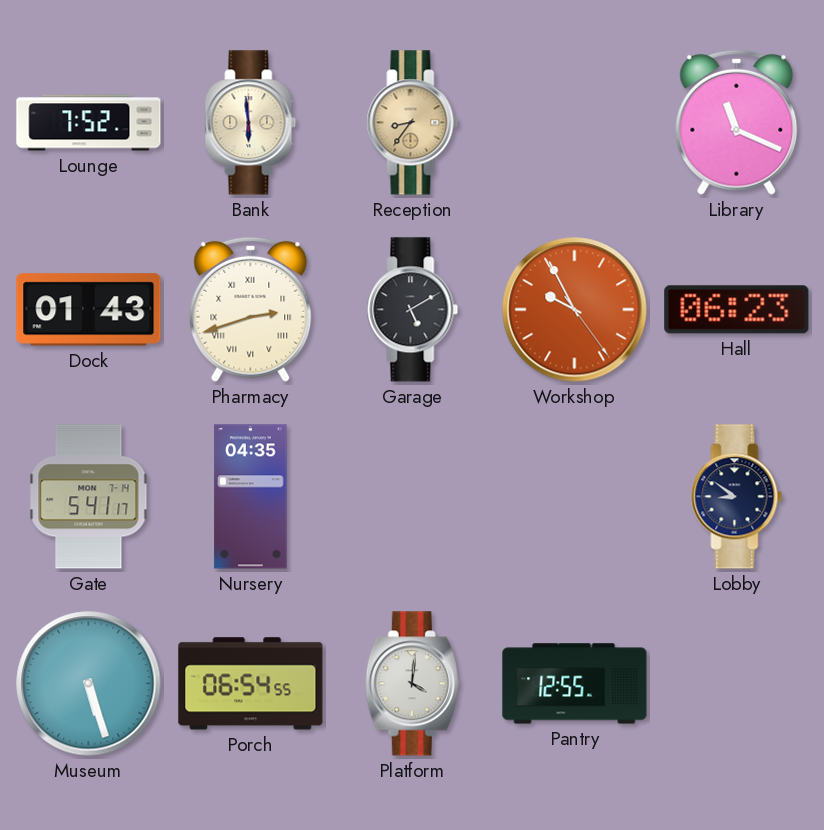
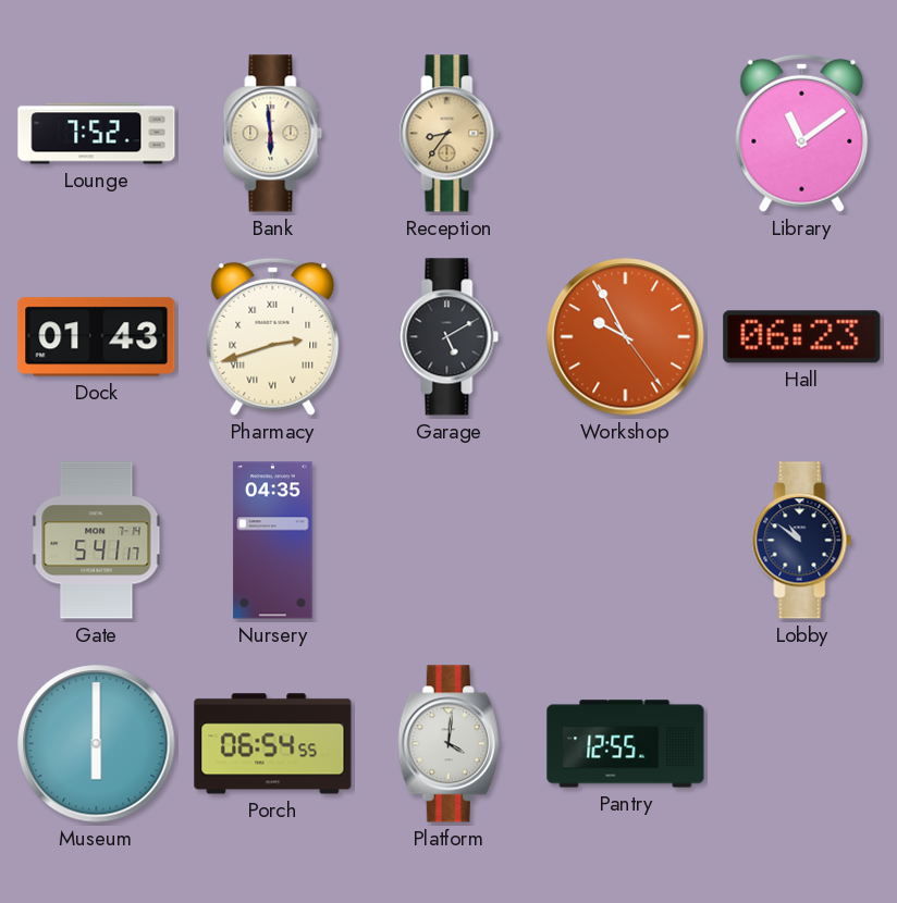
Library: 11:19 -> 11:09 (802, 133)
Lobby: 8:51 -> 10:51 (802, 541)
Museum: 5:27 -> 6:00 (97, 744)
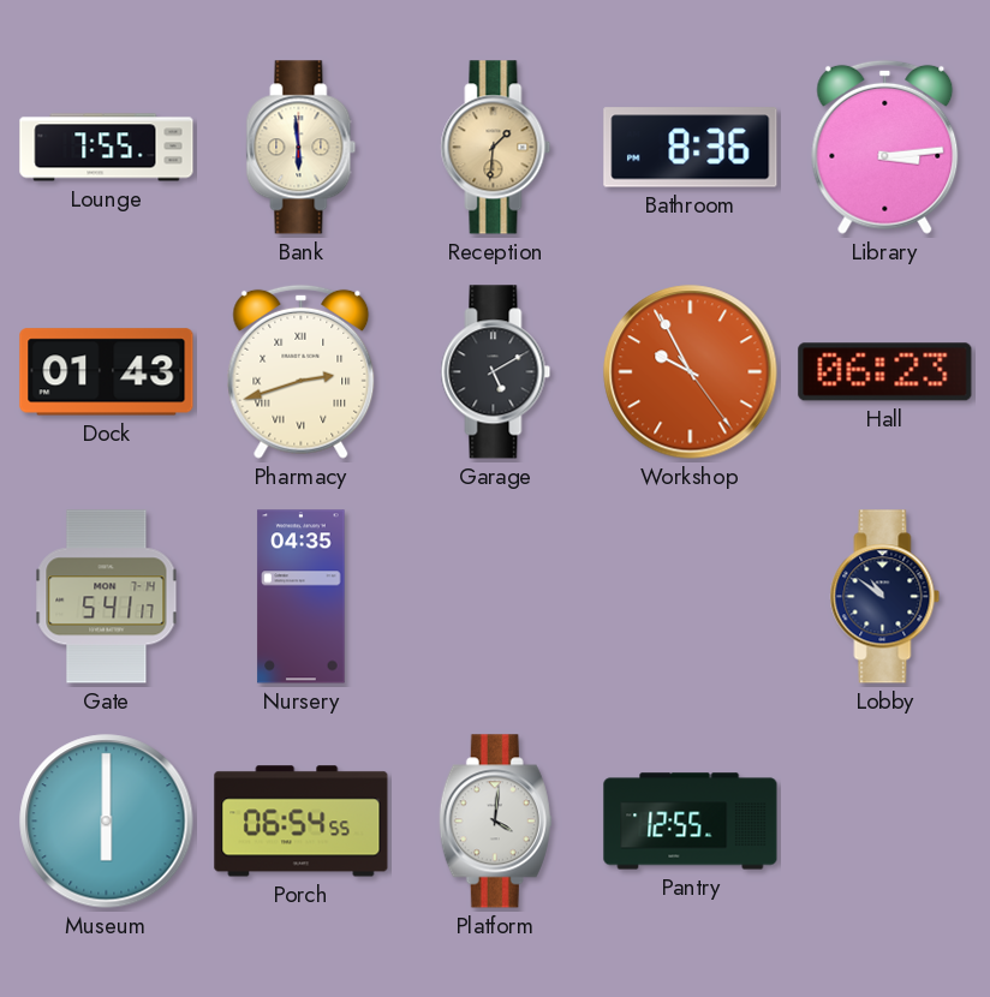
Lounge: 7:52 -> 7:55 (107, 148)
Reception: 8:36 -> 1:31 (496, 148)
Bathroom: none -> 8:36 (691, 148)
Library: 11:09 -> 3:14 (885, 147)
